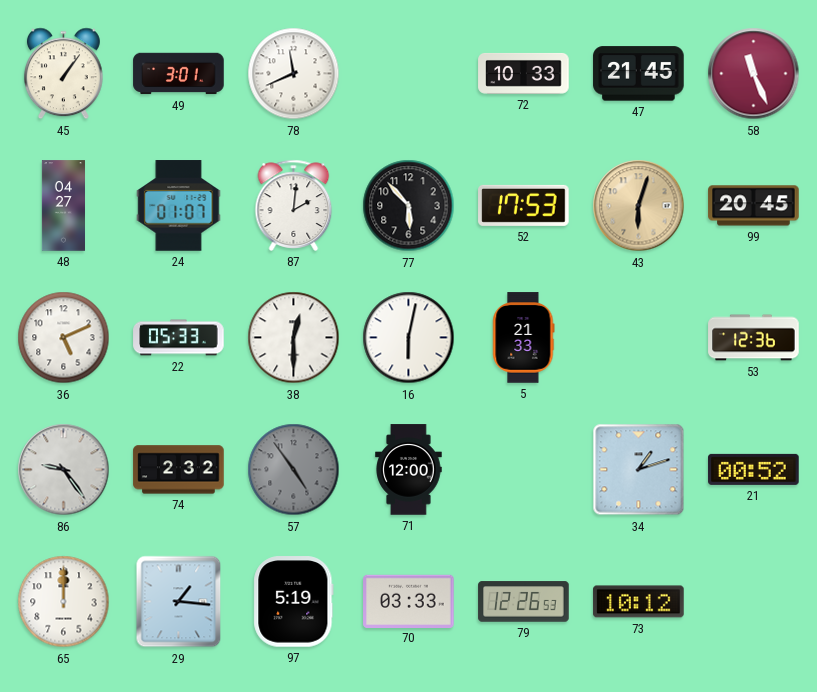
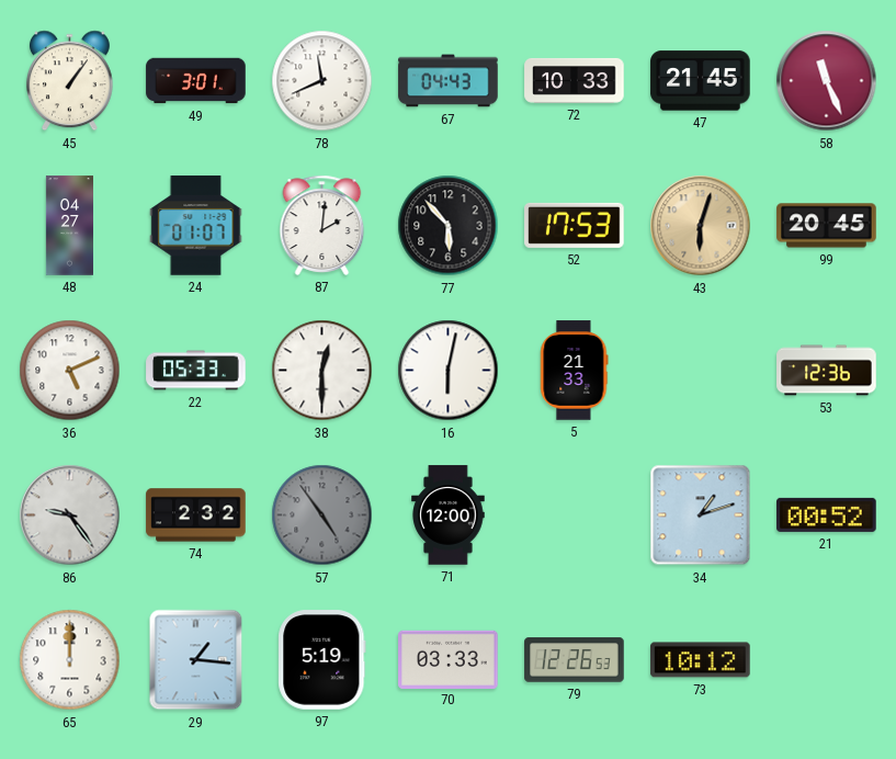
67: none -> 04:43 (449, 81)
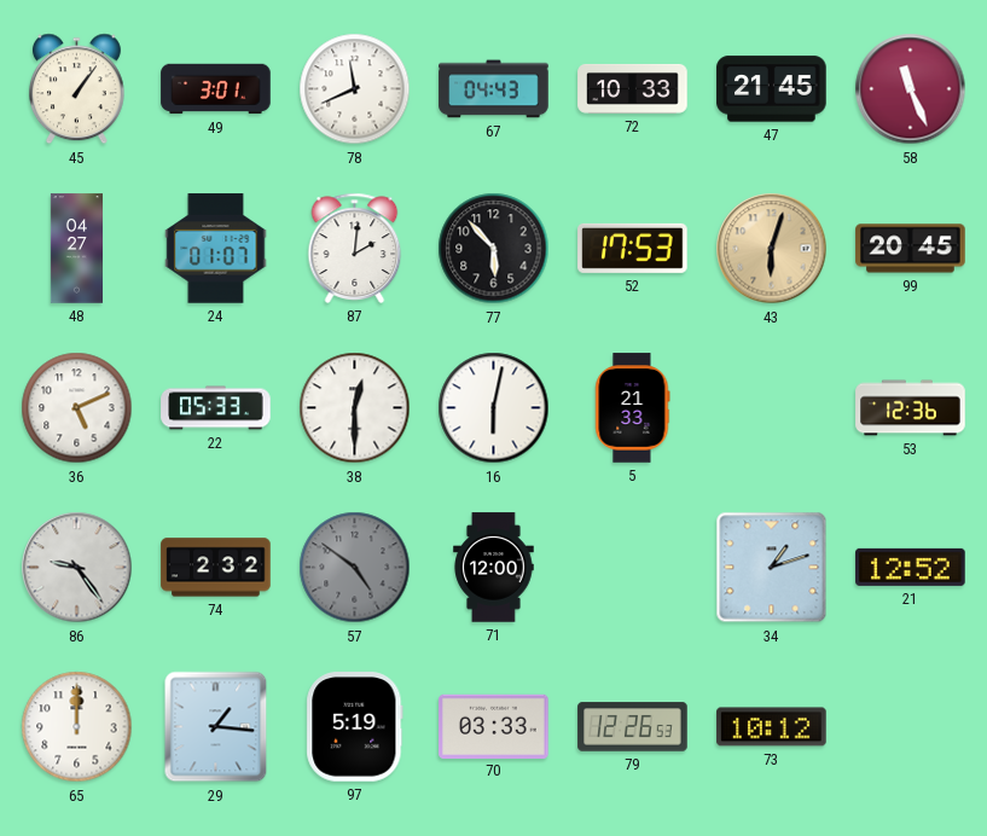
57: 4:54 -> 4:51 (355, 568)
21: 00:52 -> 12:52 (911, 567)
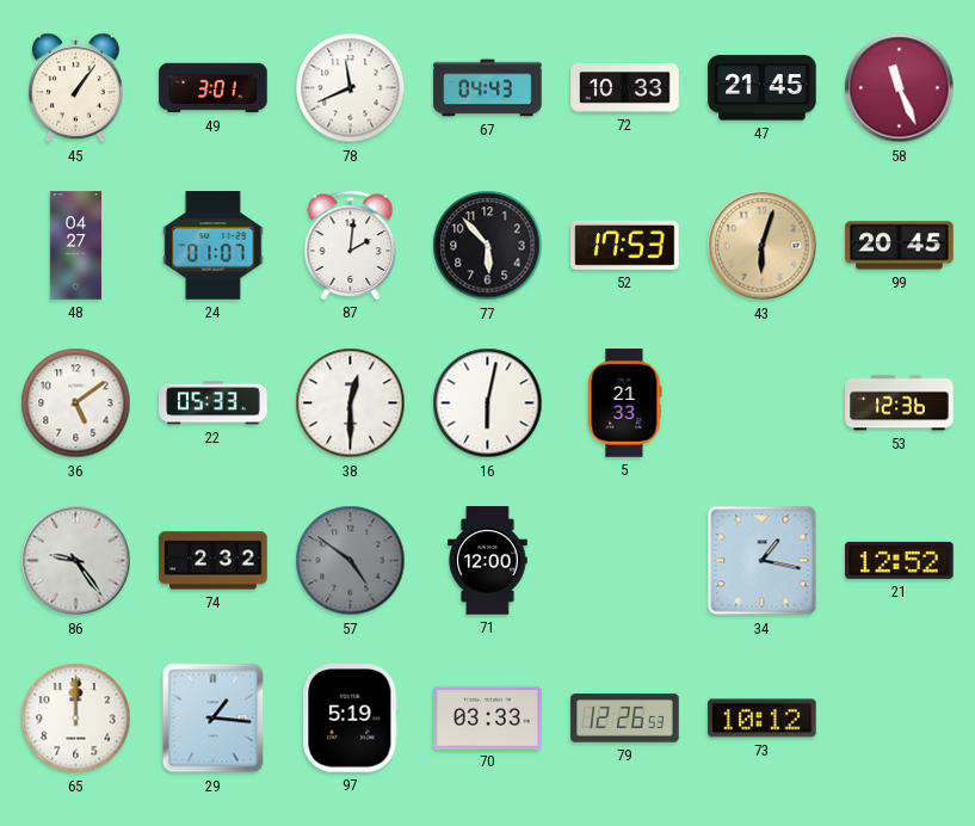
36: 5:11 -> 5:09 (76, 403)
34: 1:12 -> 1:17 (763, 561)
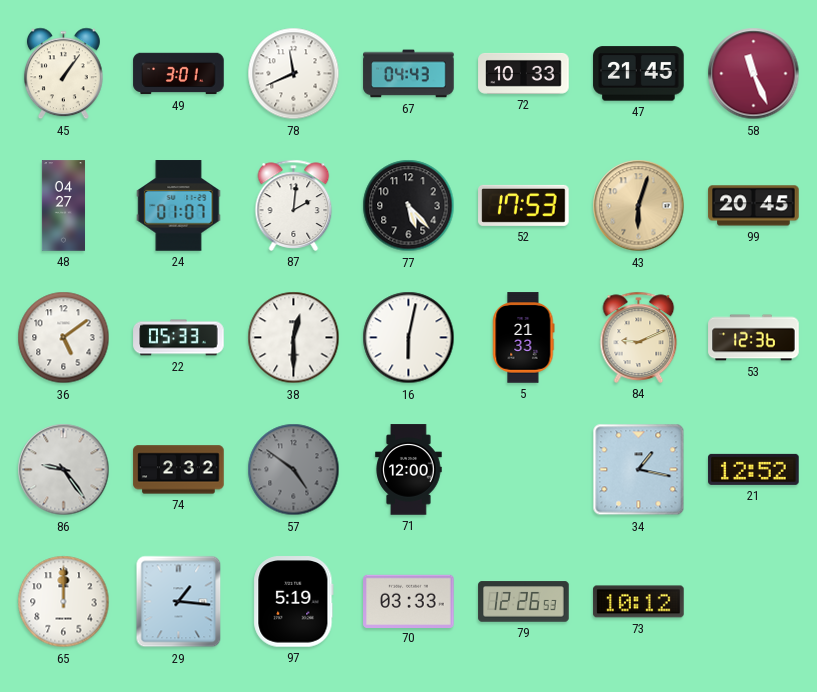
77: 5:53 -> 5:23 (409, 206)
84: none -> 9:11 (639, 337)
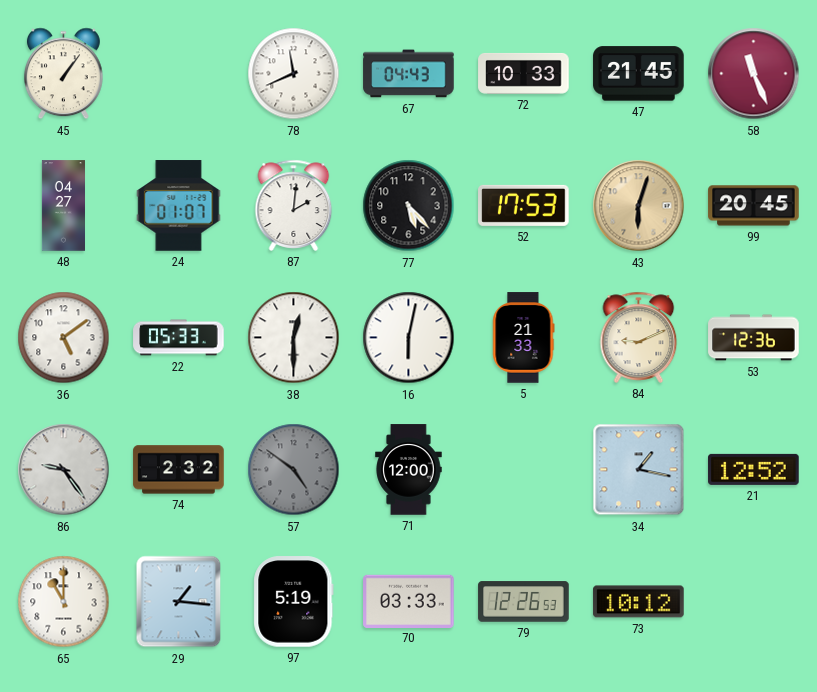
49: 3:01 -> none (179, 74)
65: 12:00 -> 11:00 (64, 602)
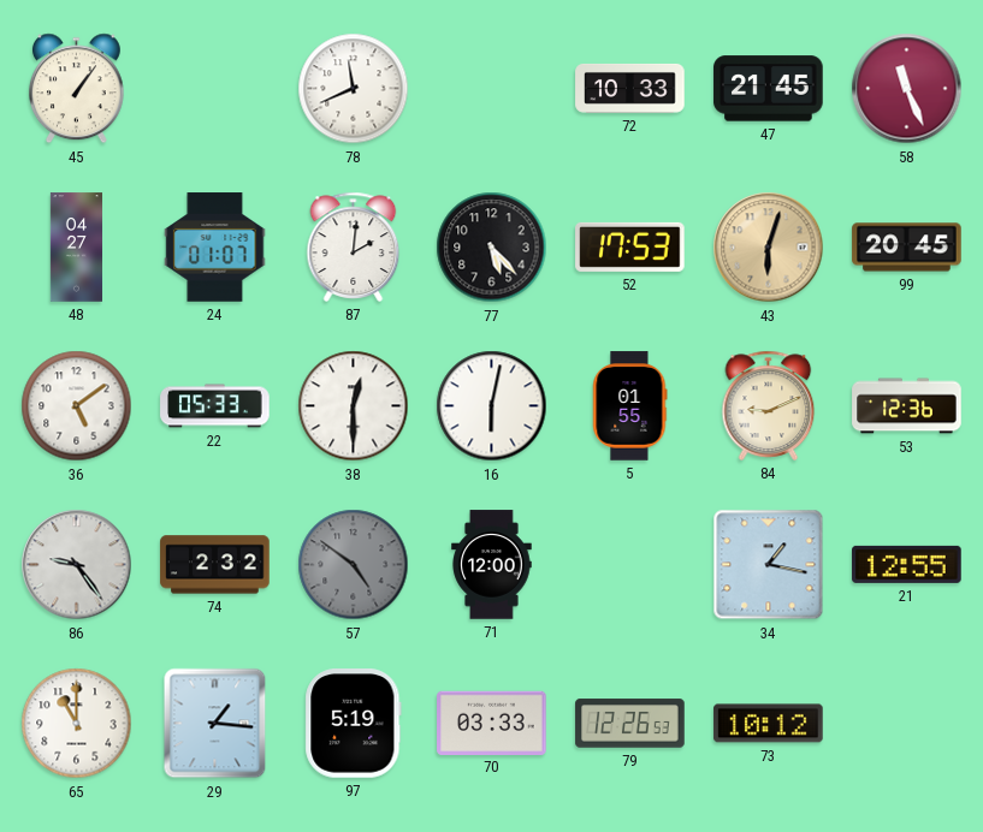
67: 04:43 -> none (409, 74)
5: 21:33 -> 01:55 (630, 406)
21: 12:52 -> 12:55 (907, 564)
